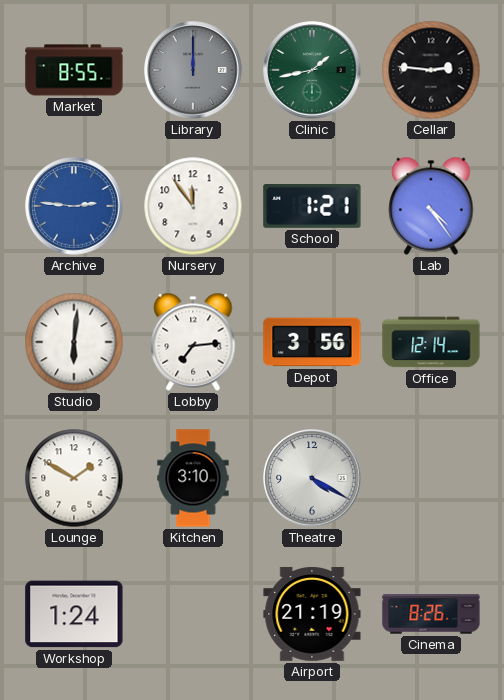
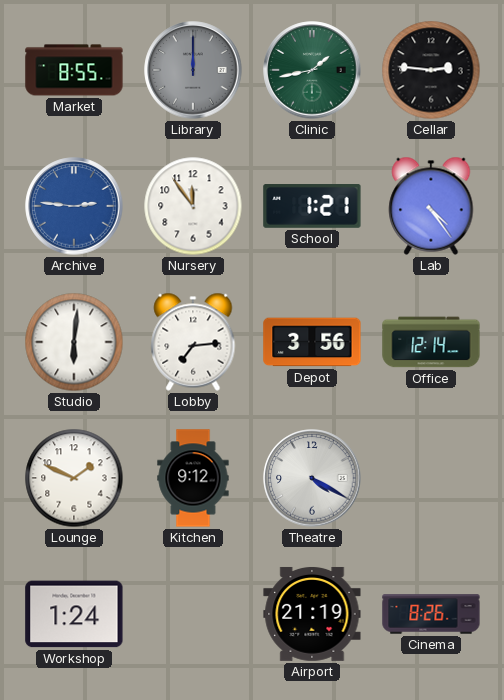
Lounge: 1:50 -> 1:49 (74, 478)
Kitchen: 3:10 -> 9:12 (193, 478)
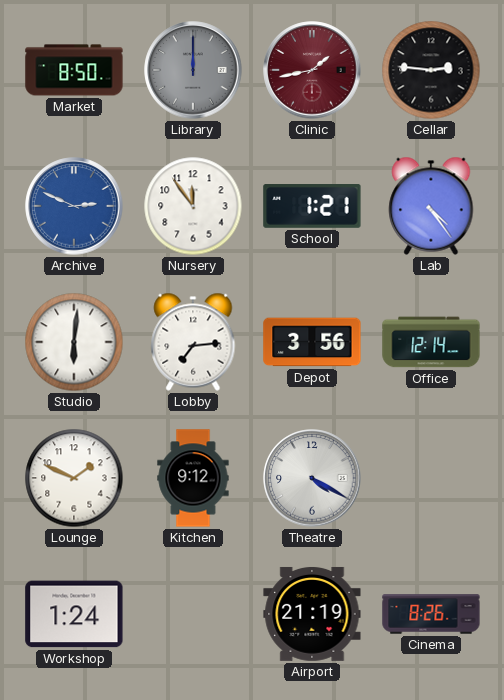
Market: 8:55 -> 8:50 (74, 70)
Clinic dial: green -> burgundy (312, 70)
Archive: 2:46 -> 2:49 (74, 206)
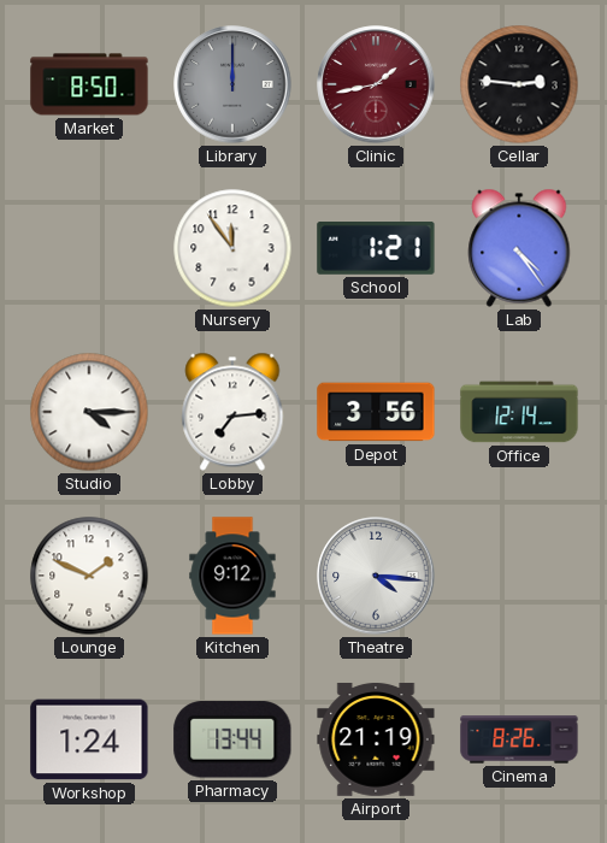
Archive: 2:49 -> none (74, 206)
Studio: 6:01 -> 4:15 (89, 412)
Theatre: 4:20 -> 4:16 (376, 576)
Pharmacy: none -> 13:44 (232, 739)
